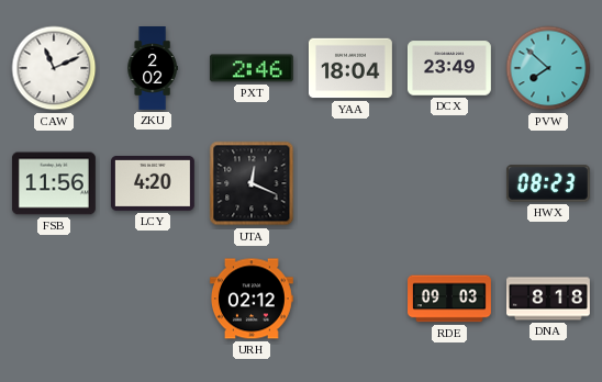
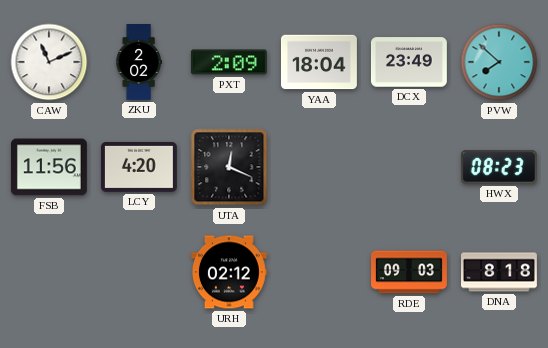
PXT: 2:46 -> 2:09 (229, 62)
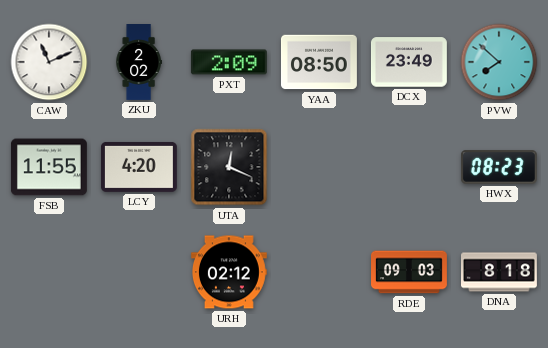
YAA: 18:04 -> 08:50 (319, 62)
FSB: 11:56 -> 11:55 (49, 167)
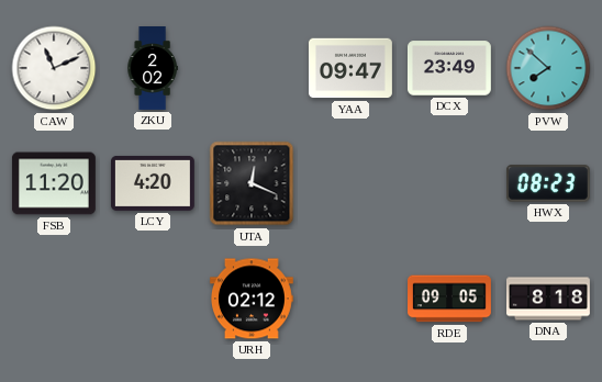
PXT: 2:09 -> none (229, 62)
YAA: 08:50 -> 09:47 (350, 68)
FSB: 11:55 -> 11:20 (54, 183)
RDE: 09:03 -> 09:05 (450, 299)
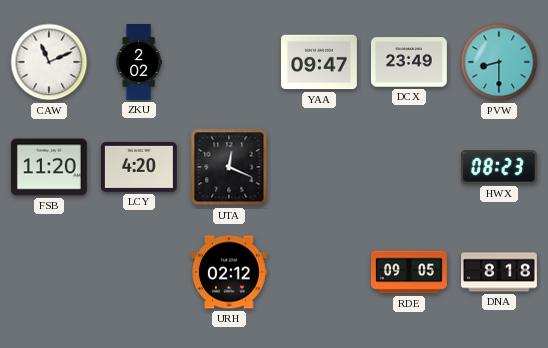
PVW: 7:52 -> 8:30 (499, 62)
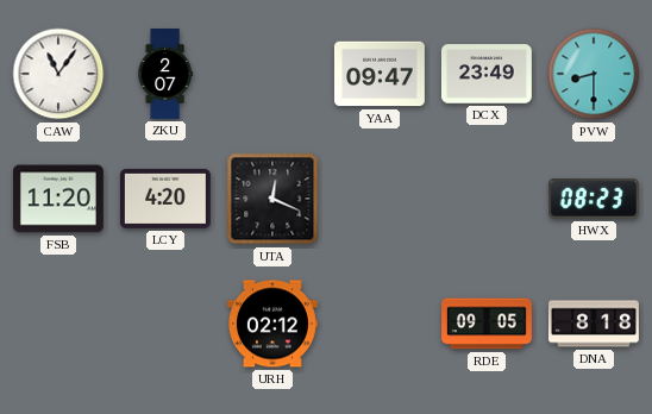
CAW: 11:11 -> 11:06 (58, 74)
ZKU: 2:02 -> 2:07 (165, 75)
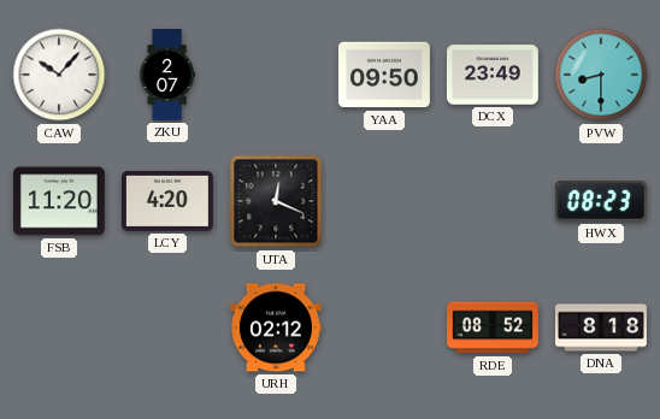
CAW: 11:06 -> 10:07 (59, 75)
YAA: 09:47 -> 09:50 (384, 75)
RDE: 09:05 -> 08:52 (494, 327)
